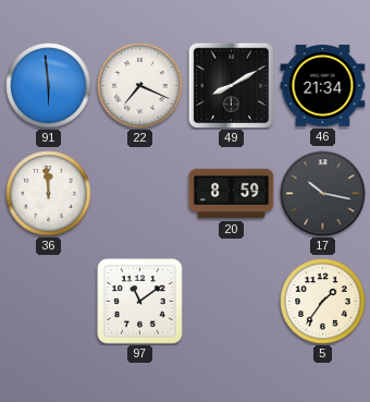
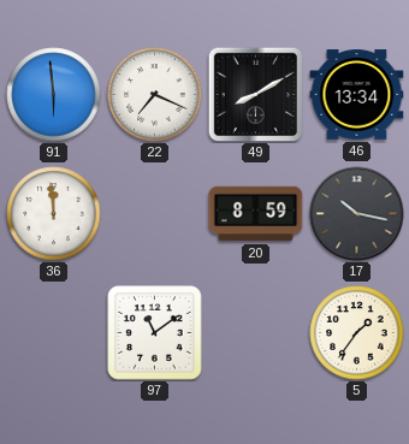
46: 21:34 -> 13:34 (357, 95)
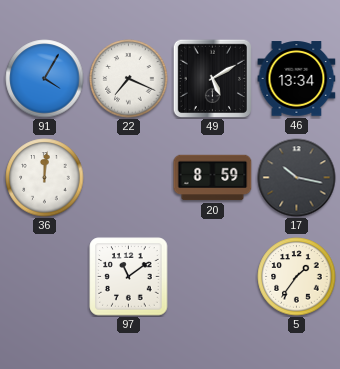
91: 5:59 -> 4:05 (45, 79)
49: 8:10 -> 5:10 (212, 78)
36: 11:59 -> 12:01 (45, 178)
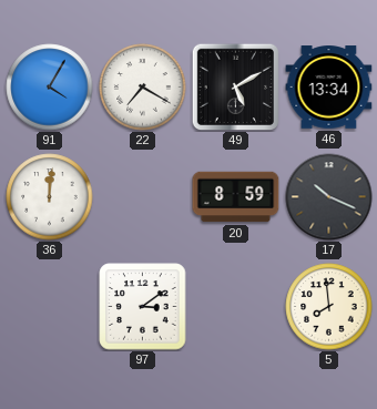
22: 7:19 -> 7:20 (143, 88)
17: 10:17 -> 10:19 (329, 197)
97: 11:09 -> 3:09 (143, 307)
5: 1:36 -> 7:59 (329, 307)
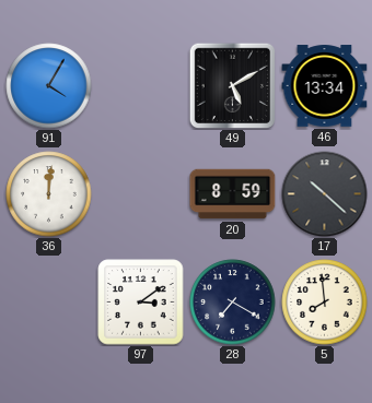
22: 7:20 -> none (143, 88)
17: 10:19 -> 10:22 (325, 194)
28: none -> 7:20 (233, 303)
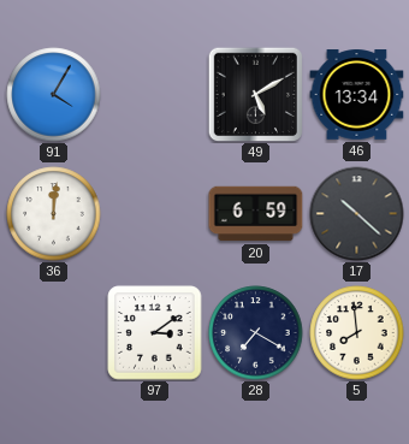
20: 8:59 -> 6:59 (256, 214)
